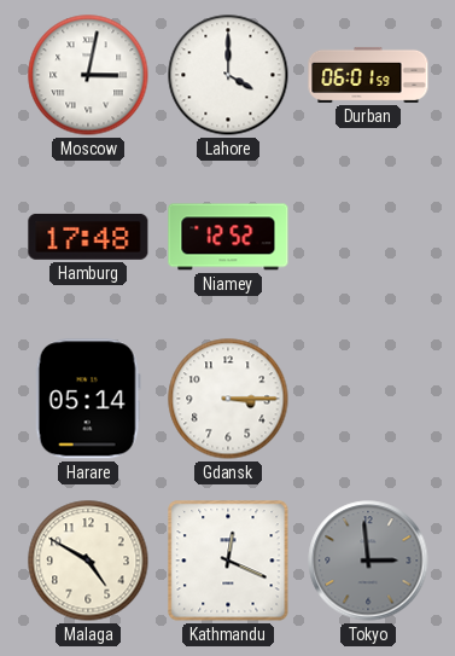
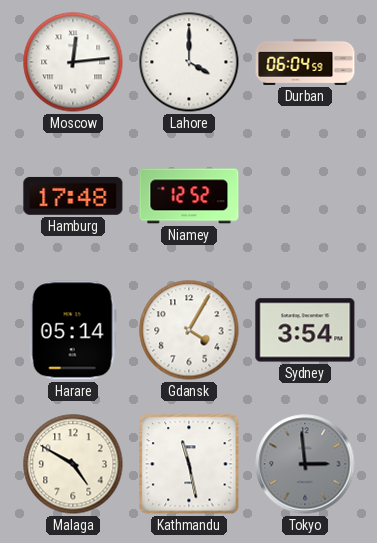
Moscow: 3:02 -> 12:14 (73, 62)
Durban: 06:01 -> 06:04 (305, 62)
Gdansk: 3:15 -> 4:05 (189, 330)
Sydney: none -> 3:54 (305, 330)
Kathmandu: 12:19 -> 11:28 (189, 464)
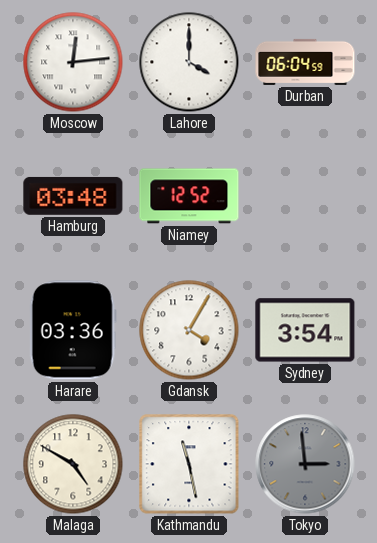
Hamburg: 17:48 -> 03:48 (73, 196)
Harare: 05:14 -> 03:36 (73, 330)
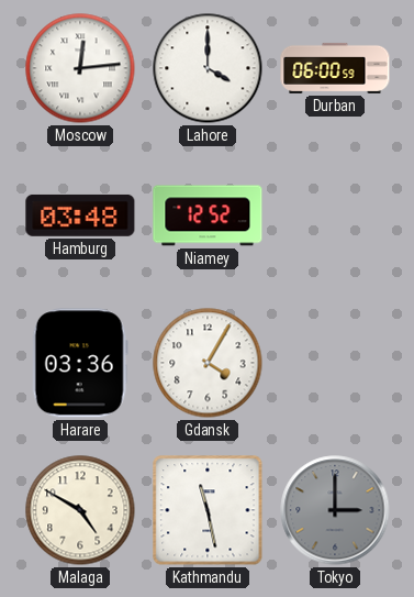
Durban: 06:04 -> 06:00 (335, 68)
Sydney: 3:54 -> none (305, 330)
Tokyo: 2:59 -> 3:00 (335, 510)
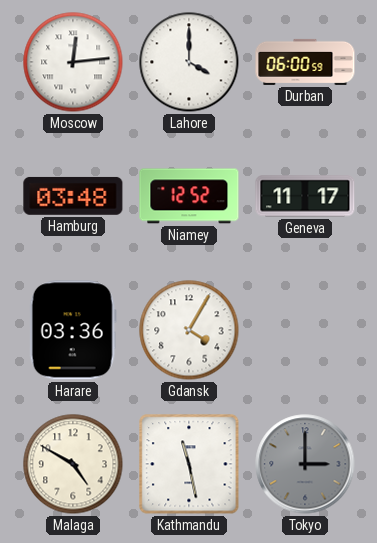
Geneva: none -> 11:17 (305, 196)
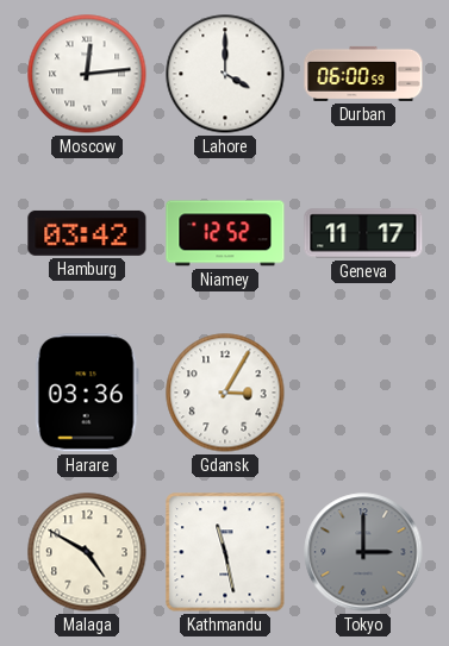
Hamburg: 03:48 -> 03:42 (87, 233)
Gdansk: 4:05 -> 3:05 (225, 393)
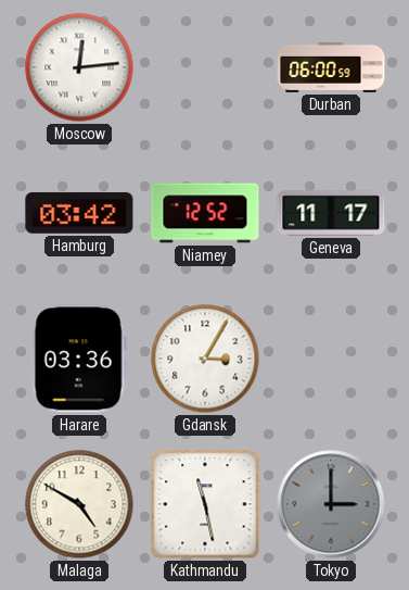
Lahore: 4:00 -> none (225, 74)
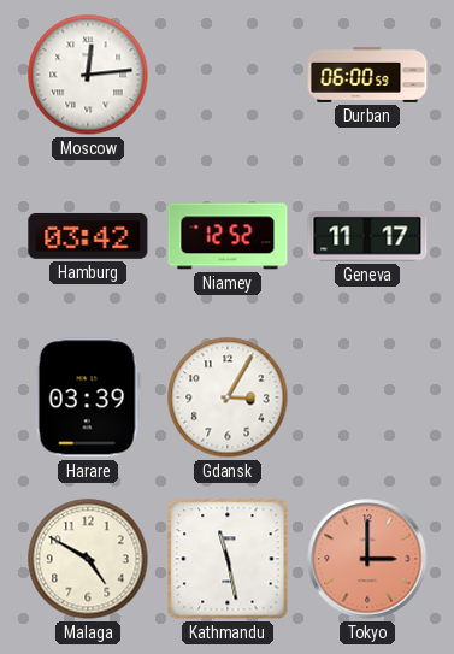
Harare: 03:36 -> 03:39 (88, 397)
Tokyo dial: grey -> salmon (367, 559)
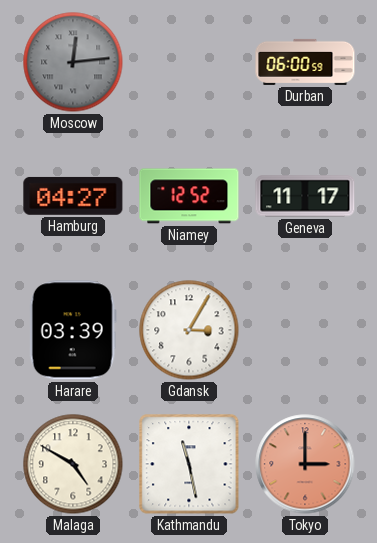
Moscow dial: white -> grey (73, 62)
Hamburg: 03:42 -> 04:27 (73, 196)
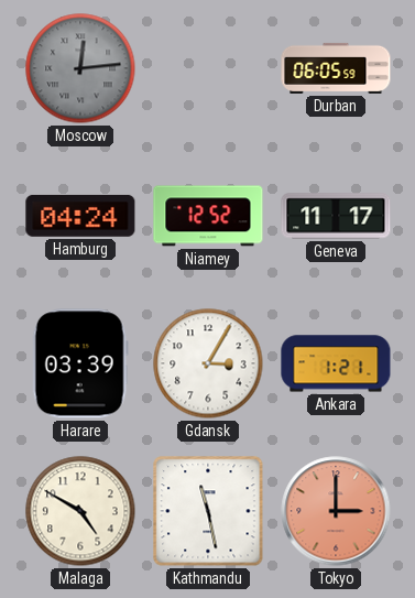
Durban: 06:00 -> 06:05 (336, 68)
Hamburg: 04:27 -> 04:24 (80, 216)
Ankara: none -> 1:21 (336, 363)
